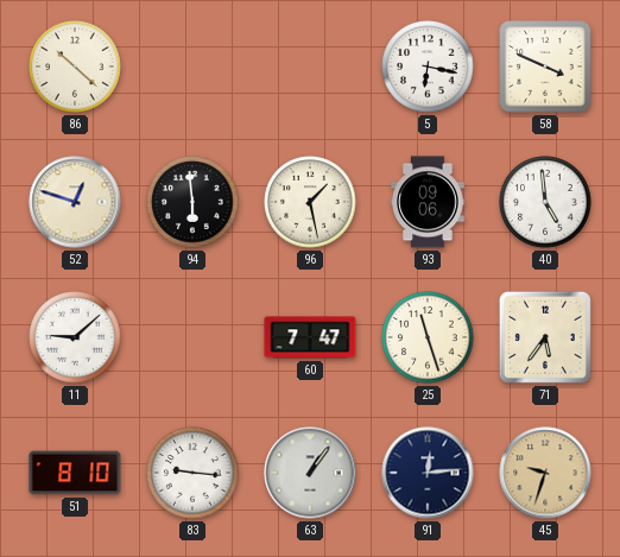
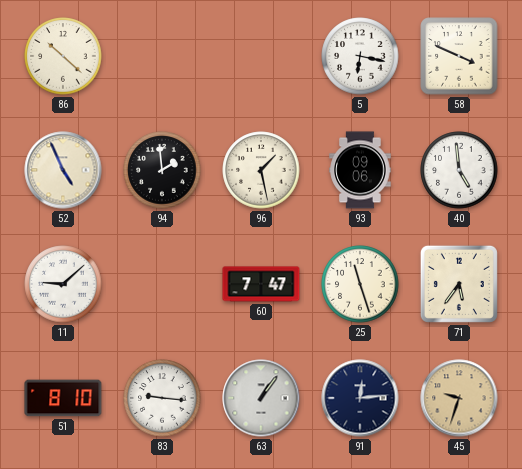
52: 12:48 -> 4:56 (63, 170)
94: 5:59 -> 1:59 (162, 170)
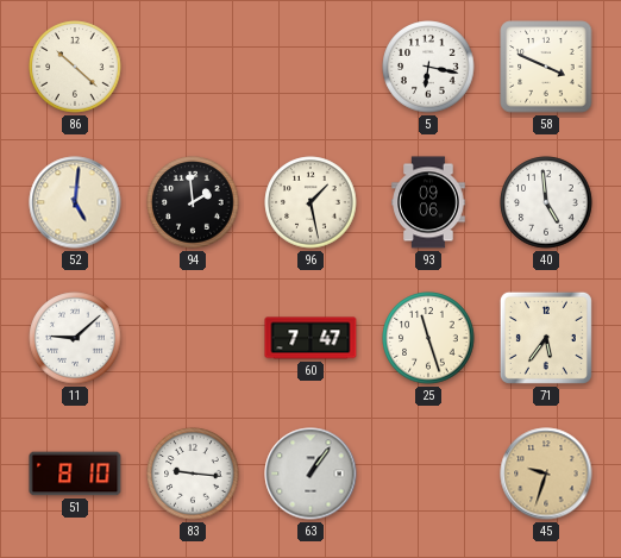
52: 4:56 -> 5:01 (75, 202)
91: 12:14 -> none (360, 398)
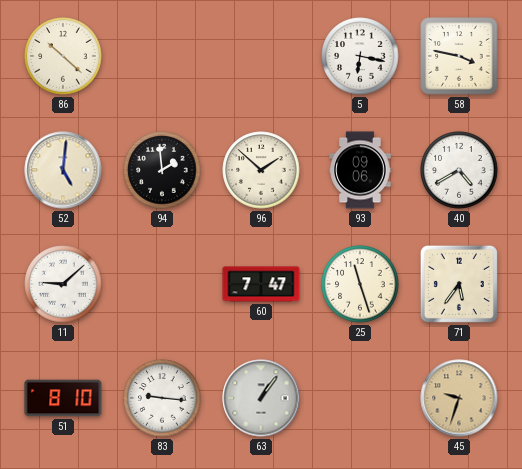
58: 3:49 -> 3:47 (459, 56)
96: 1:28 -> 1:52 (261, 170)
40: 4:59 -> 4:40 (459, 170)
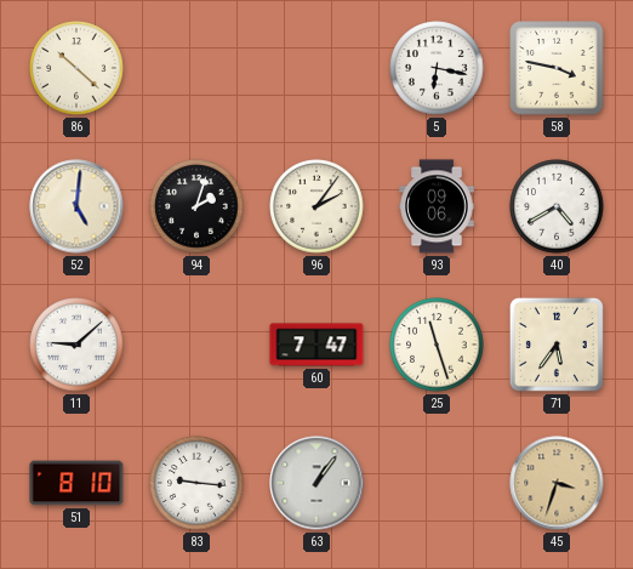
94: 1:59 -> 2:03 (196, 206)
96: 1:52 -> 2:06 (316, 206)
45: 9:33 -> 3:33 (557, 483)
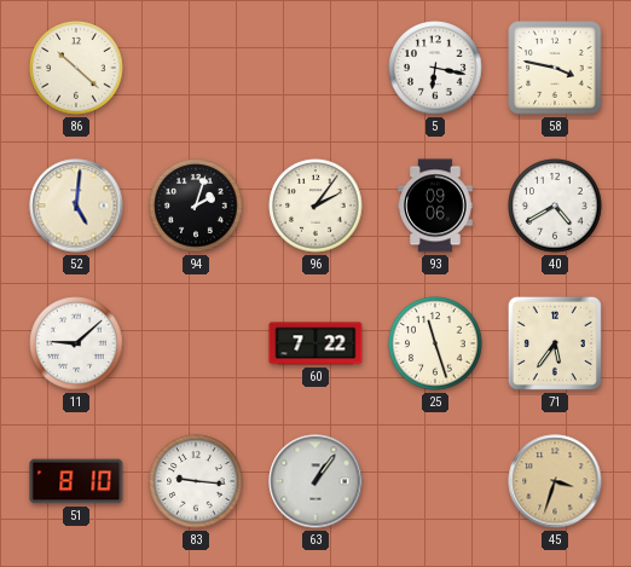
60: 7:47 -> 7:22 (315, 343)
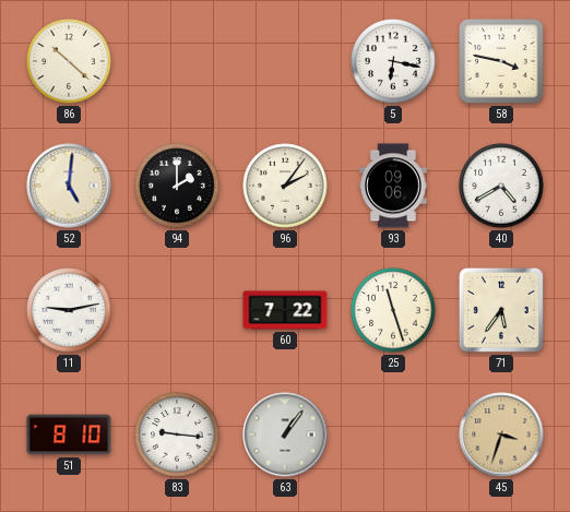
94: 2:03 -> 2:00 (177, 186)
11: 9:08 -> 9:13 (69, 310)
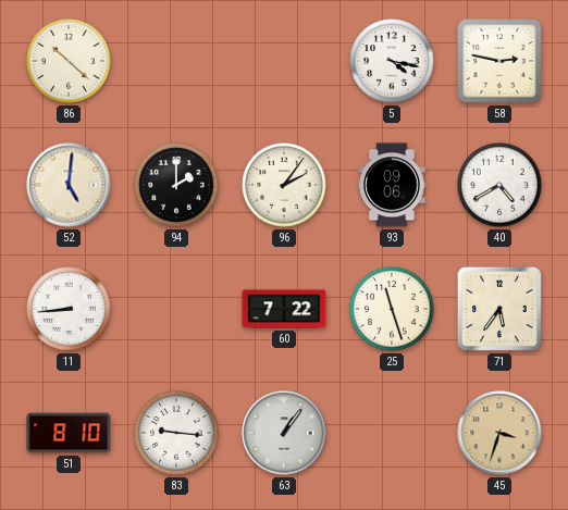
5: 6:17 -> 4:17 (392, 61)
58: 3:47 -> 2:47 (499, 61)
11: 9:13 -> 8:44 (69, 309)
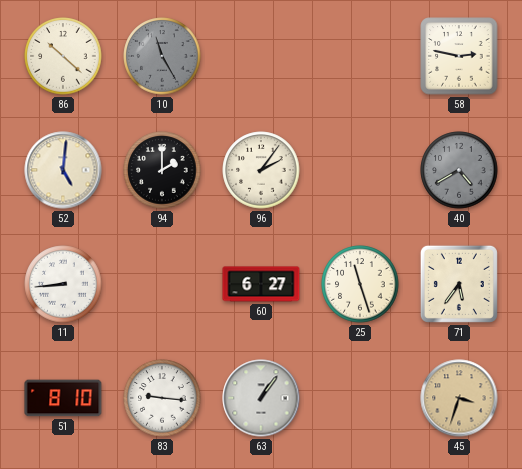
10: none -> 11:25 (162, 56)
5: 4:17 -> none (392, 61)
93: 09:06 -> none (392, 185)
40 dial: white -> grey (459, 170)
60: 7:22 -> 6:27 (261, 284)
